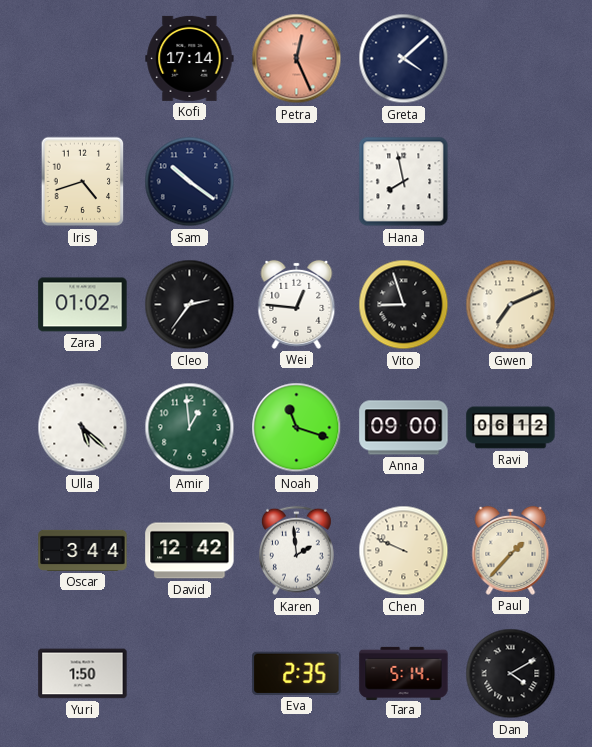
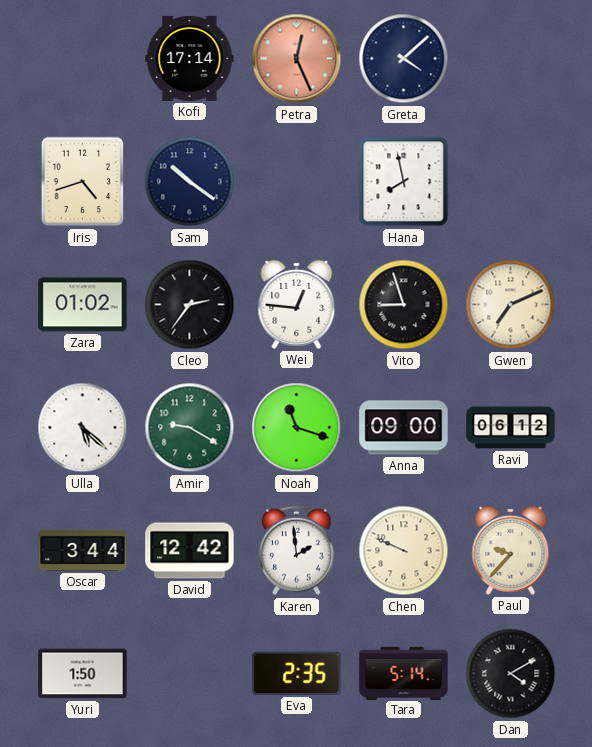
Amir: 12:59 -> 9:20 (190, 428)
Paul: 1:37 -> 9:37 (511, 550)
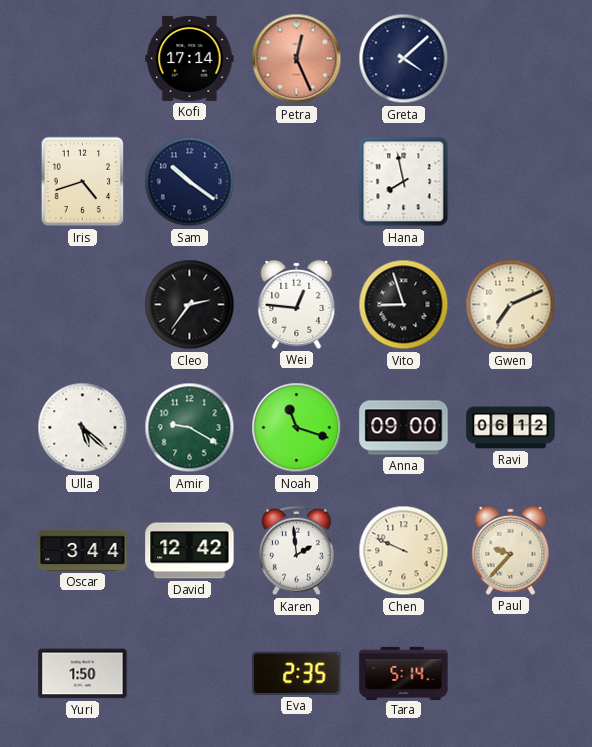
Zara: 01:02 -> none (83, 305)
Dan: 4:10 -> none (511, 674)
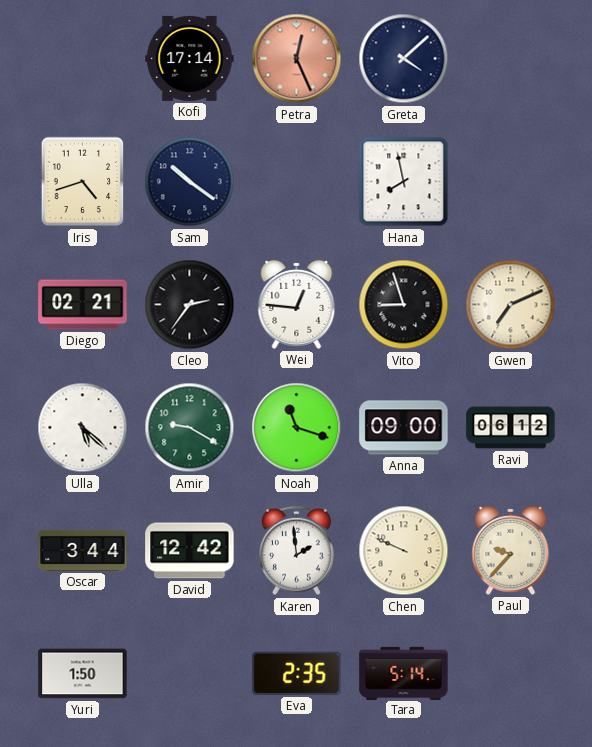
Diego: none -> 02:21 (83, 305)
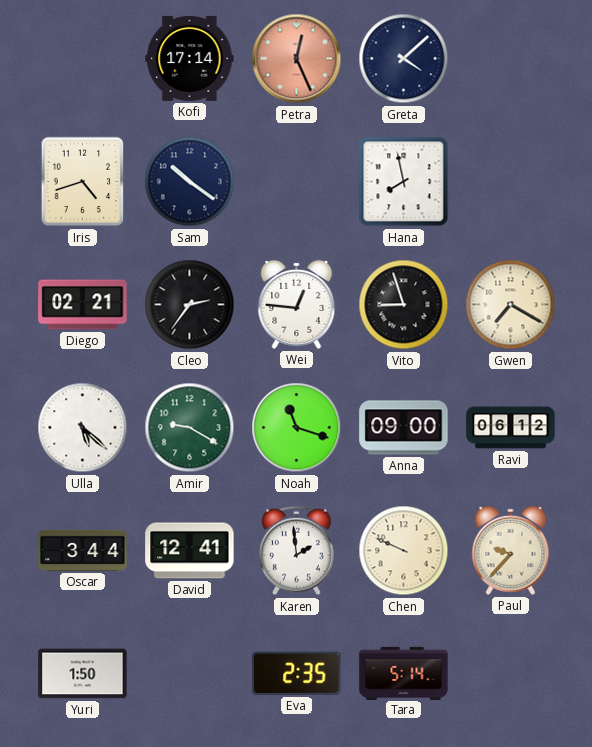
Gwen: 7:11 -> 7:20 (511, 305)
David: 12:42 -> 12:41 (190, 551)
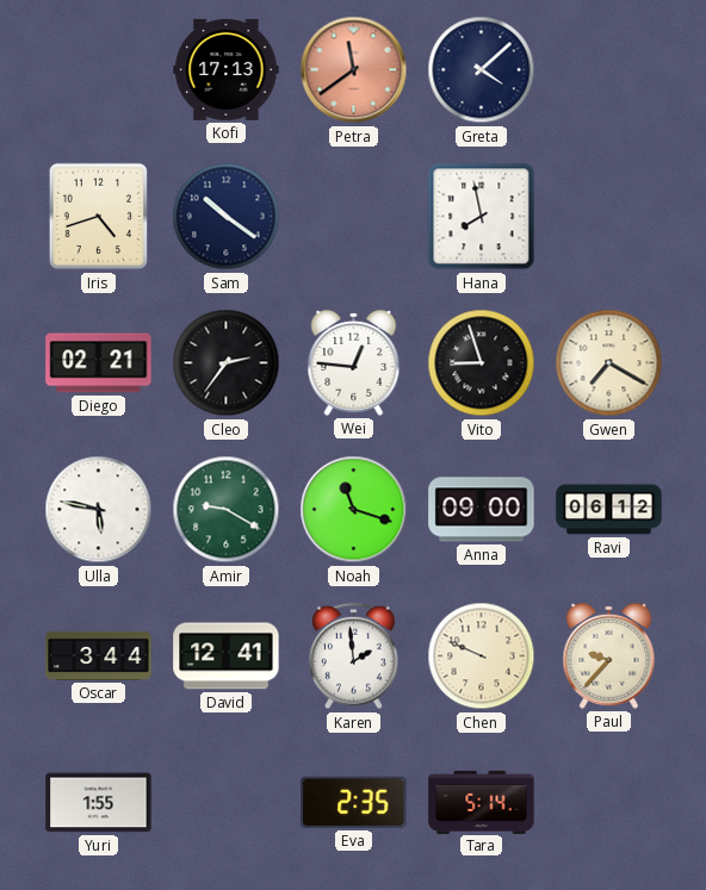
Kofi: 17:14 -> 17:13 (227, 69)
Petra: 12:26 -> 11:39 (354, 70)
Ulla: 5:22 -> 5:47 (99, 510)
Yuri: 1:50 -> 1:55 (99, 803)
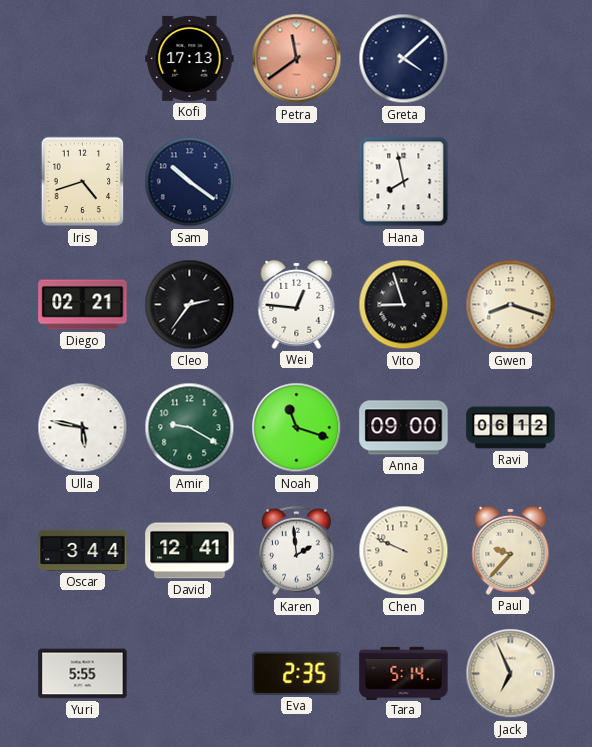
Gwen: 7:20 -> 8:18 (511, 305)
Yuri: 1:55 -> 5:55 (83, 674)
Jack: none -> 6:56 (511, 674)
